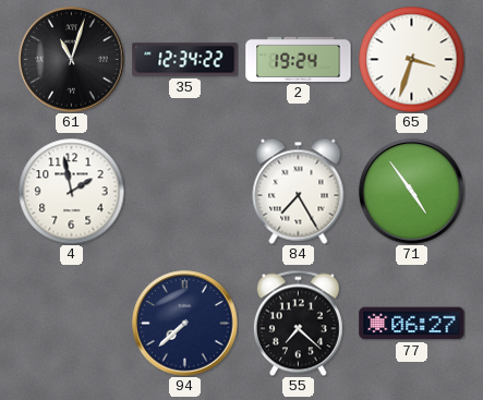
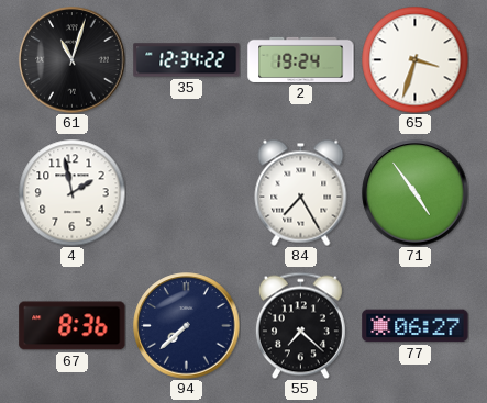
67: none -> 8:36 (73, 326)
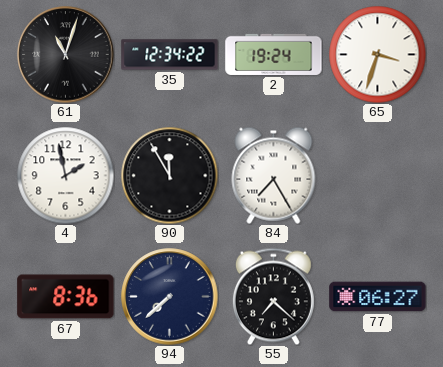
90: none -> 11:55 (169, 175)
71: 4:54 -> none (416, 193)
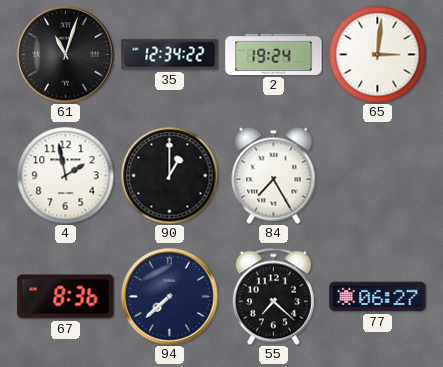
65: 3:33 -> 3:01 (377, 54)
90: 11:55 -> 1:00 (169, 175)
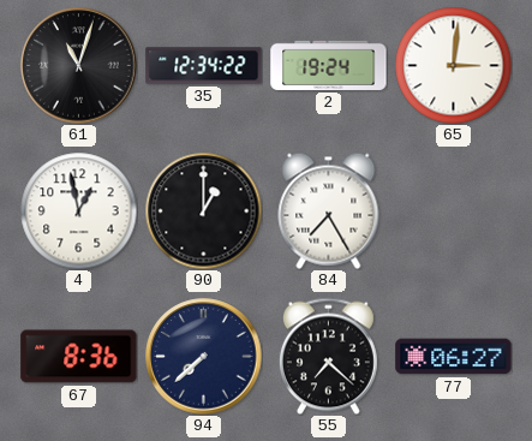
4: 1:58 -> 12:58 (78, 210)
